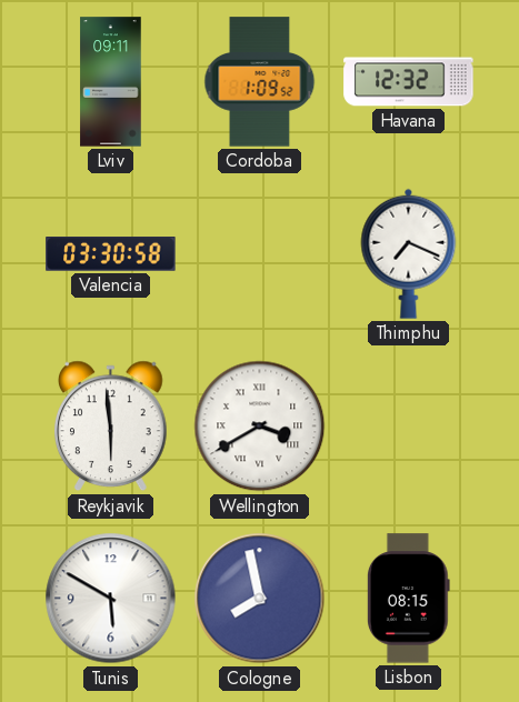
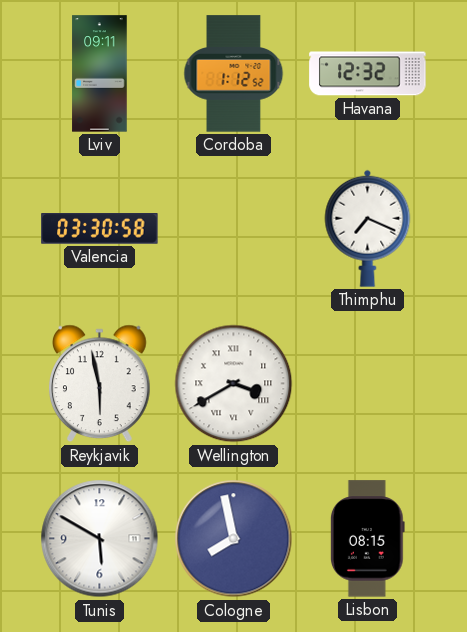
Cordoba: 1:09 -> 1:12 (234, 74)
Reykjavik: 5:59 -> 5:58 (100, 384)
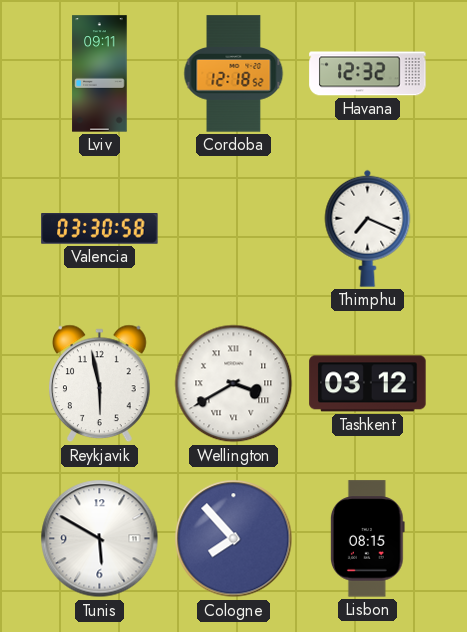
Cordoba: 1:12 -> 12:18 (234, 74)
Tashkent: none -> 03:12 (368, 384)
Cologne: 7:58 -> 7:53 (234, 539)
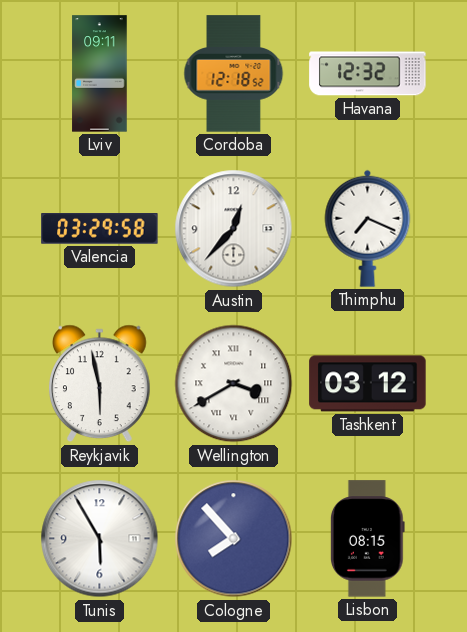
Valencia: 03:30 -> 03:29 (100, 229)
Austin: none -> 12:37 (234, 229)
Tunis: 5:50 -> 5:55 (100, 539)
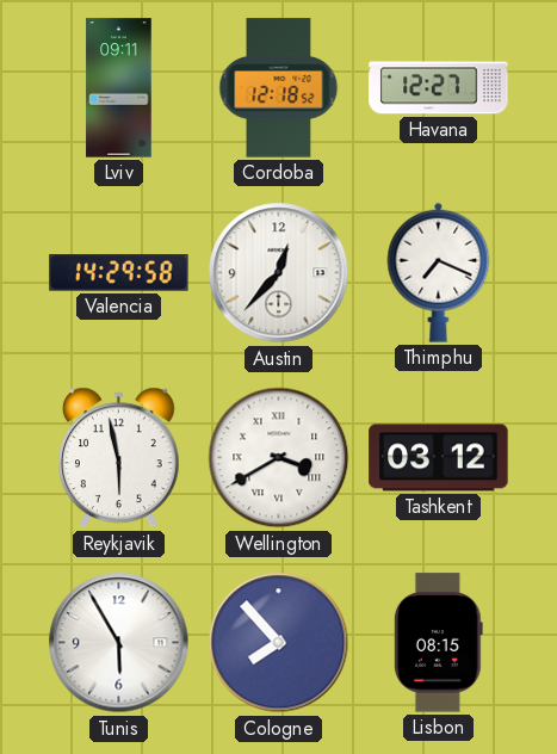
Havana: 12:32 -> 12:27 (439, 88)
Valencia: 03:29 -> 14:29 (119, 273)
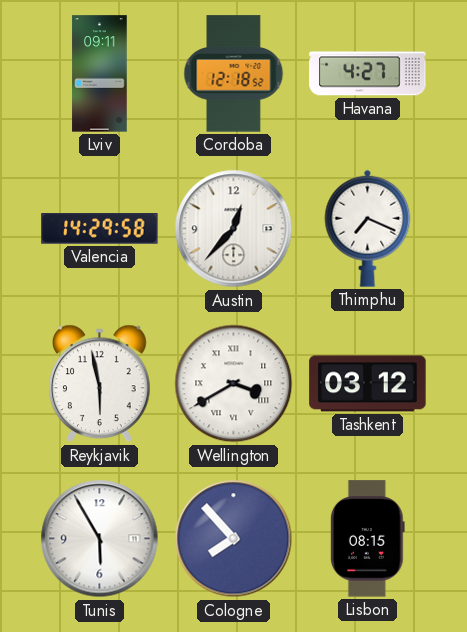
Havana: 12:27 -> 4:27 (368, 74)
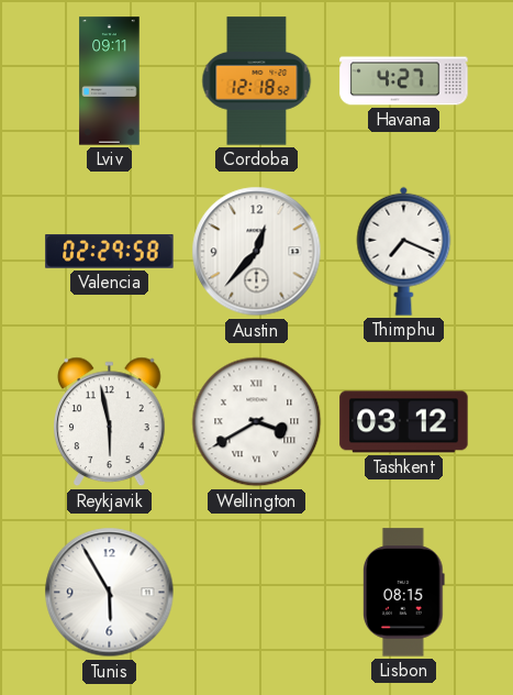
Valencia: 14:29 -> 02:29 (110, 252)
Cologne: 7:53 -> none (234, 539)
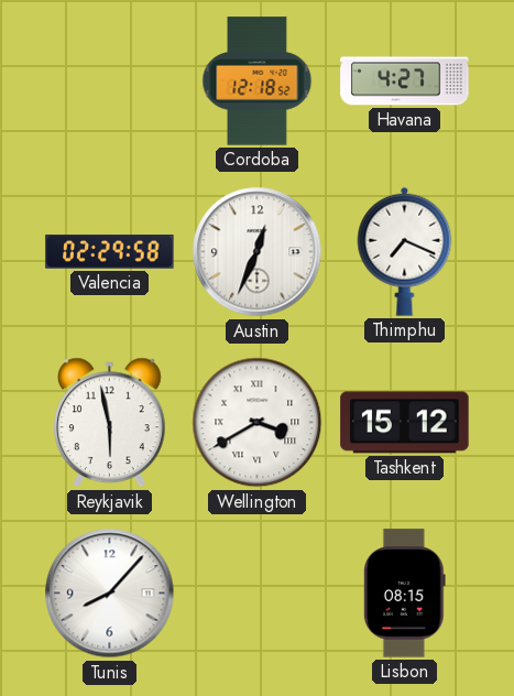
Lviv: 09:11 -> none (110, 81)
Austin: 12:37 -> 12:34 (258, 252)
Tashkent: 03:12 -> 15:12 (405, 423)
Tunis: 5:55 -> 8:07 (110, 594)
